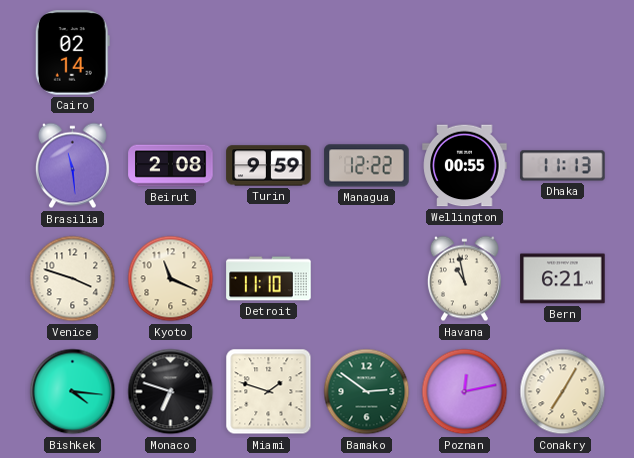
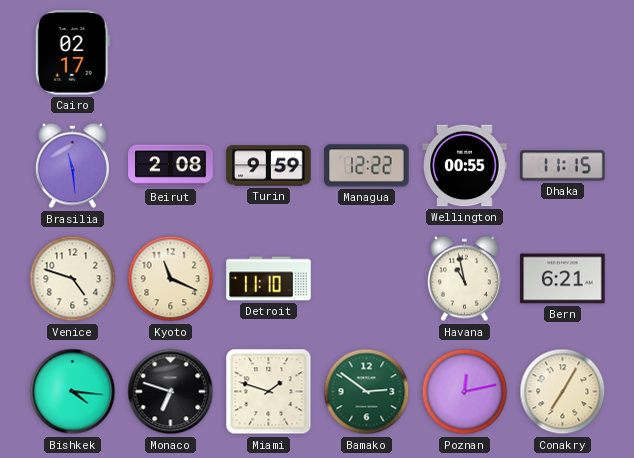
Cairo: 02:14 -> 02:17 (72, 53)
Dhaka: 11:13 -> 11:15 (563, 166)
Venice: 3:48 -> 4:48 (73, 279)
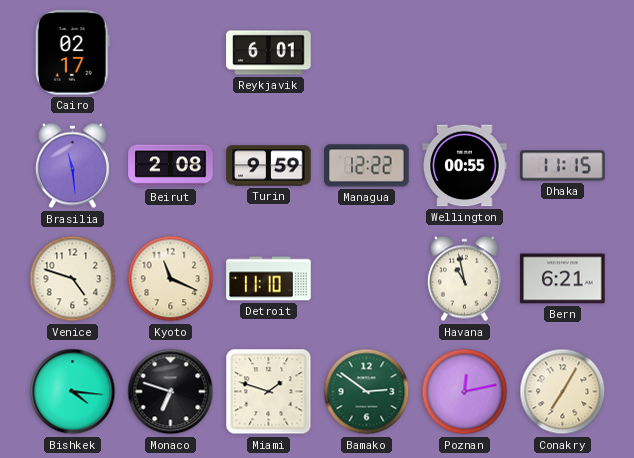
Reykjavik: none -> 6:01 (269, 53)
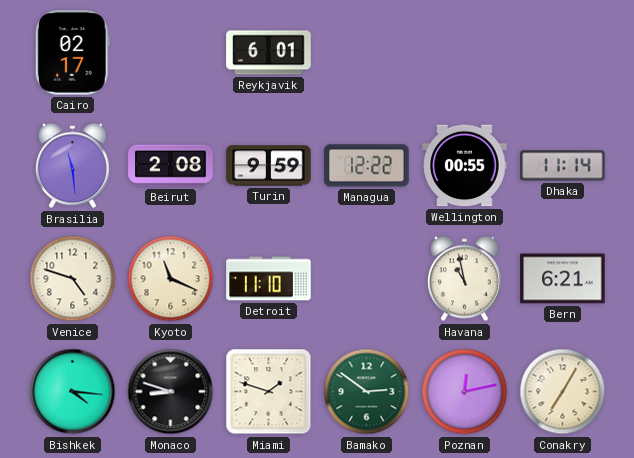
Dhaka: 11:15 -> 11:14 (563, 166)
Monaco: 6:48 -> 8:48 (171, 392)
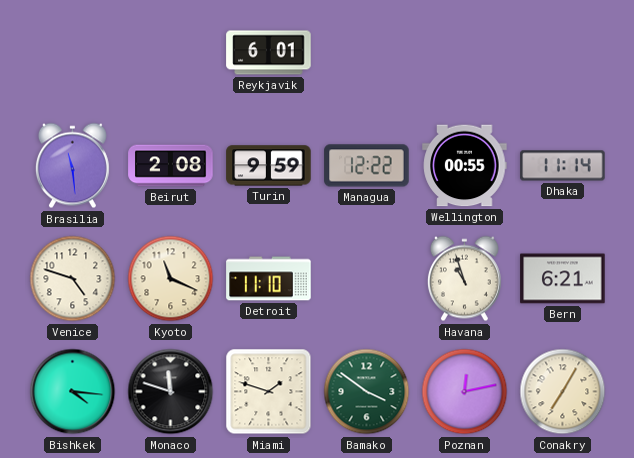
Cairo: 02:17 -> none (72, 53)
Havana: 10:58 -> 10:57 (464, 279)
Monaco: 8:48 -> 11:48 (171, 392)
Bamako: 2:51 -> 3:51 (367, 392)
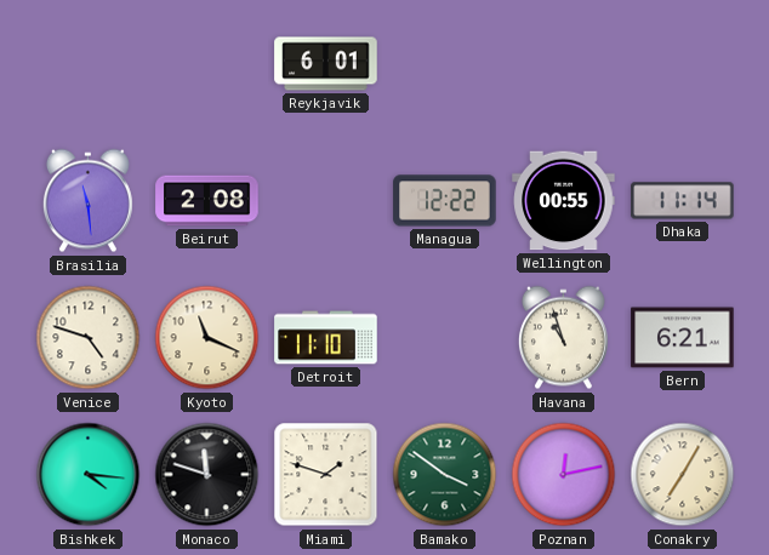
Turin: 9:59 -> none (269, 166)
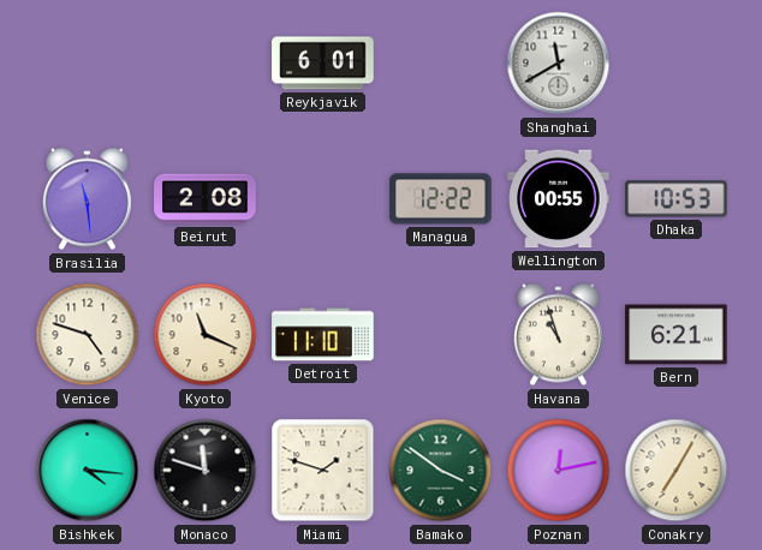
Shanghai: none -> 11:40 (559, 64)
Dhaka: 11:14 -> 10:53 (677, 199)
